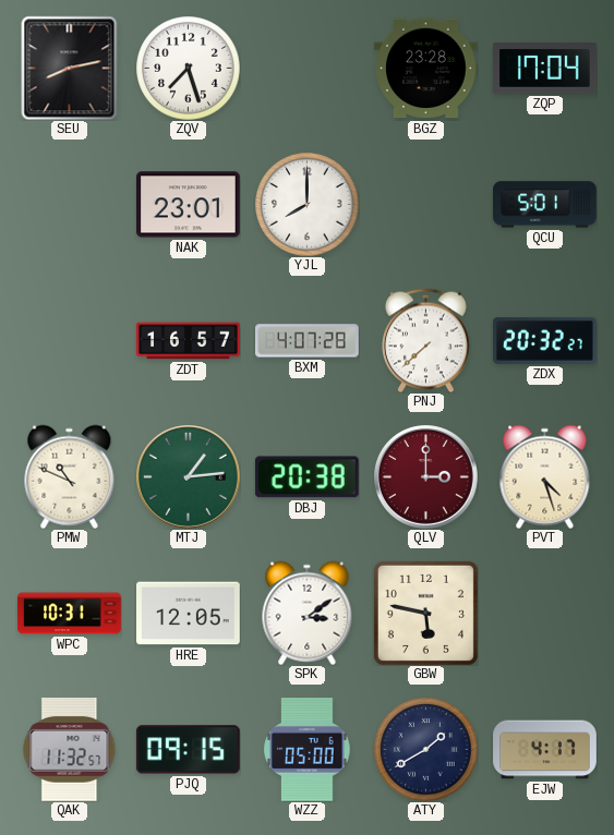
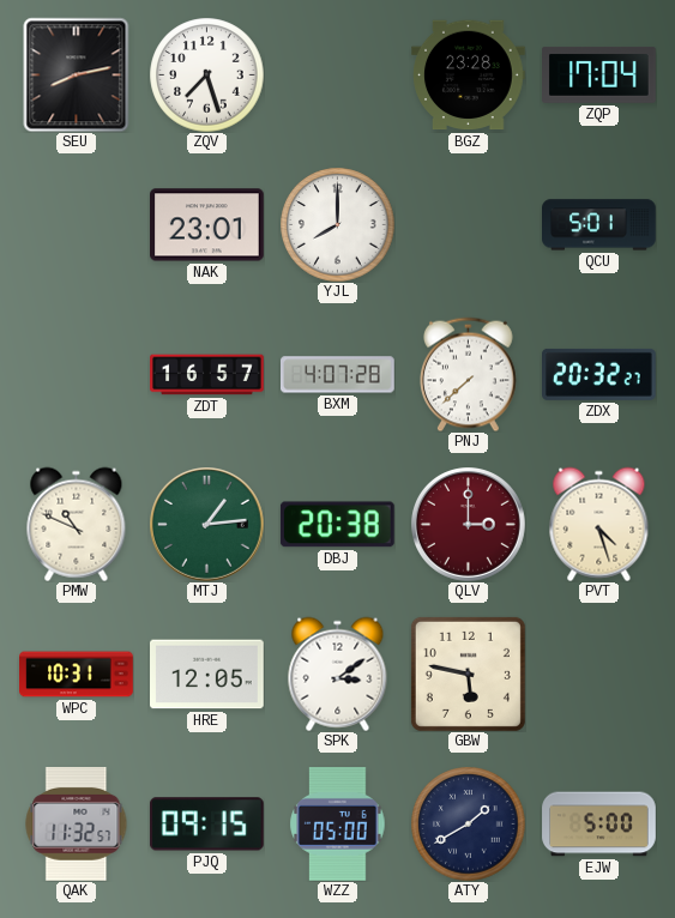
EJW: 4:17 -> 5:00 (599, 825)
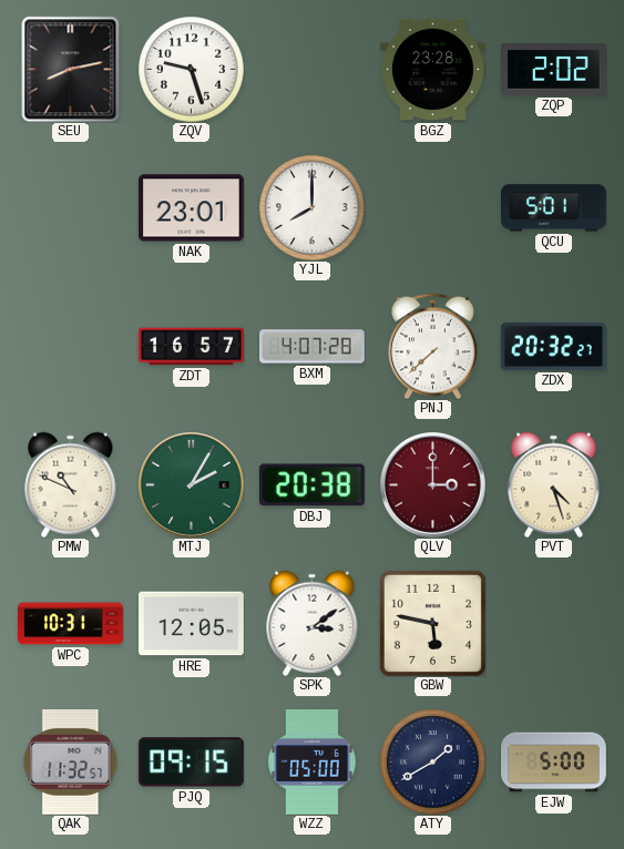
ZQV: 7:27 -> 9:27 (191, 69)
ZQP: 17:04 -> 2:02 (554, 69)
MTJ: 1:14 -> 2:05 (192, 485)
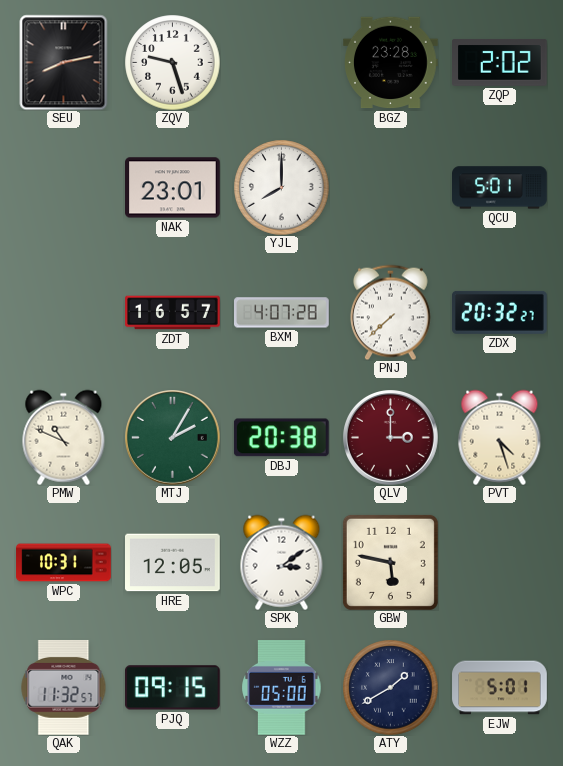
EJW: 5:00 -> 5:01 (500, 688)
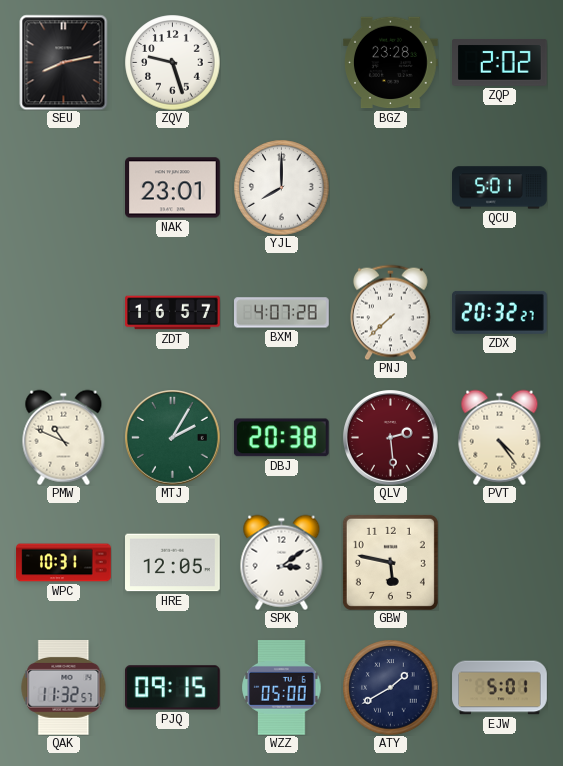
QLV: 3:00 -> 2:29 (391, 438)
PVT: 4:27 -> 4:24 (500, 437)
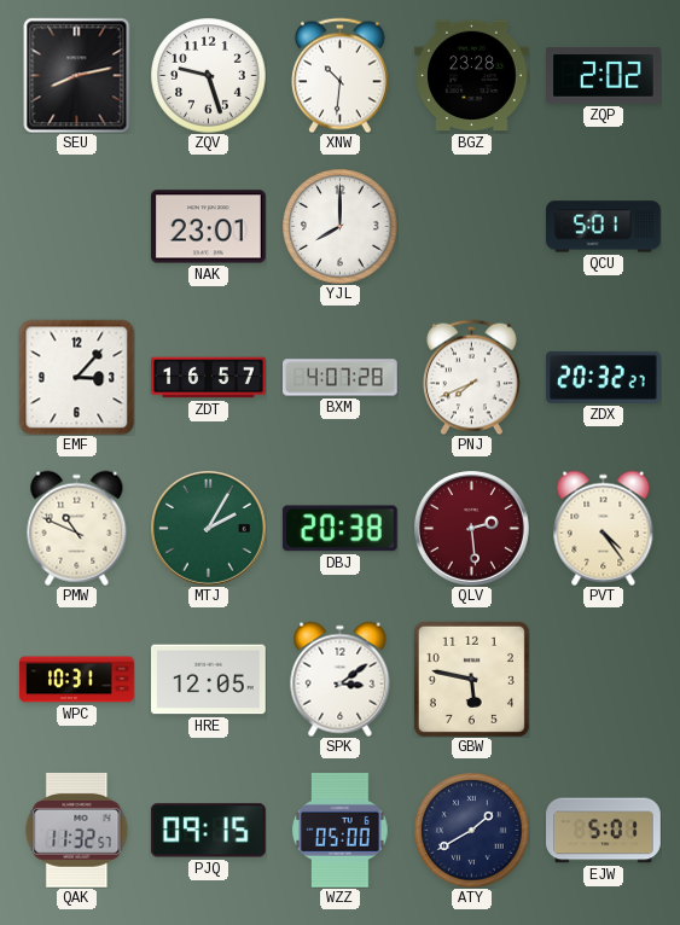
XNW: none -> 10:31 (341, 75)
EMF: none -> 3:07 (76, 377)
PNJ: 7:38 -> 7:41 (472, 377)
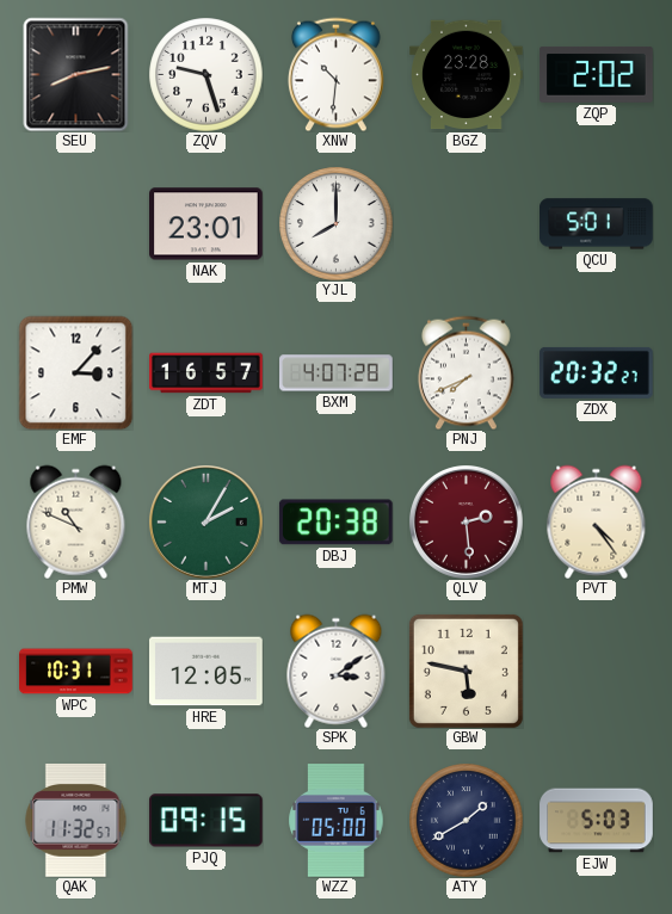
EJW: 5:01 -> 5:03 (597, 821)
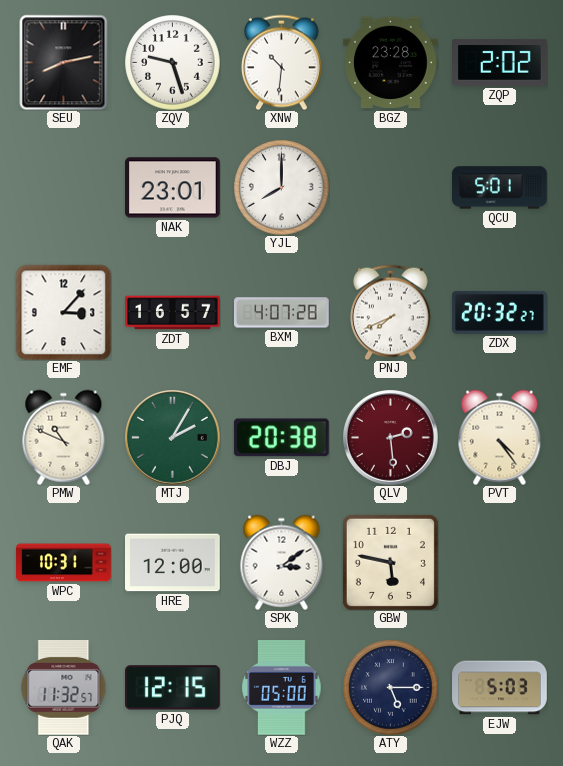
HRE: 12:05 -> 12:00 (173, 563)
PJQ: 09:15 -> 12:15 (172, 688)
ATY: 1:40 -> 5:15 (390, 687)
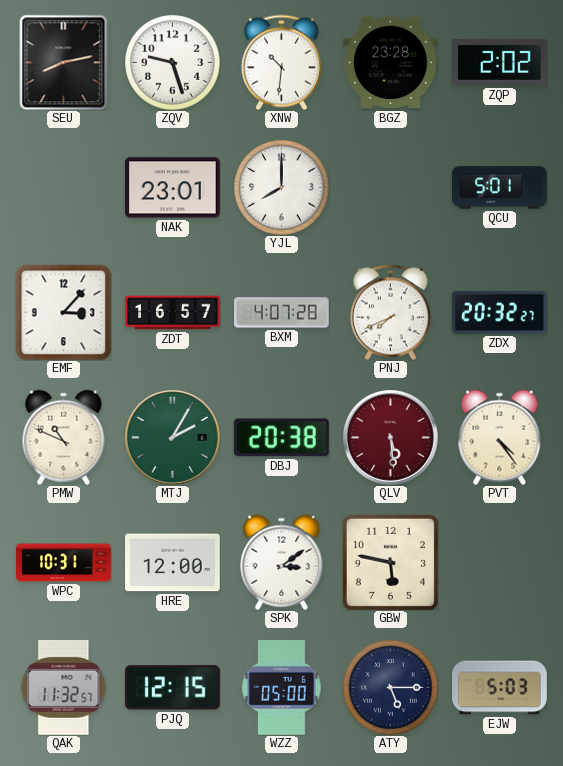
QLV: 2:29 -> 5:29 (391, 438)
